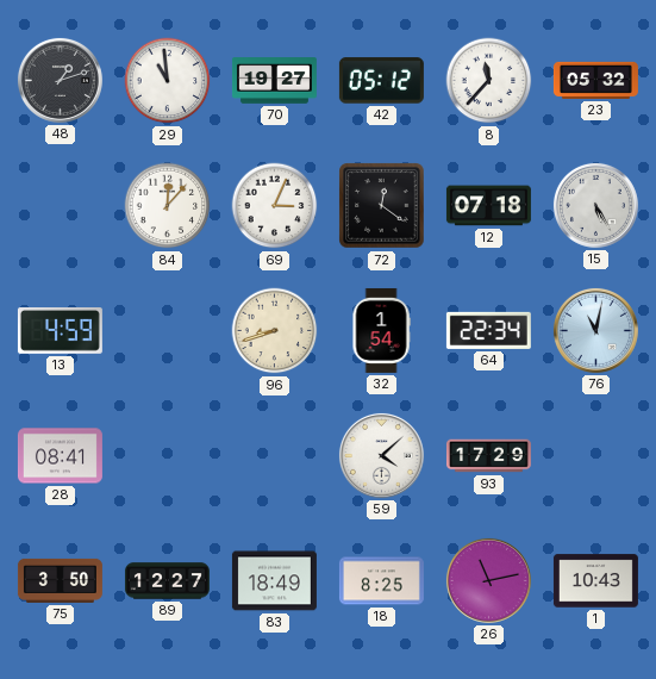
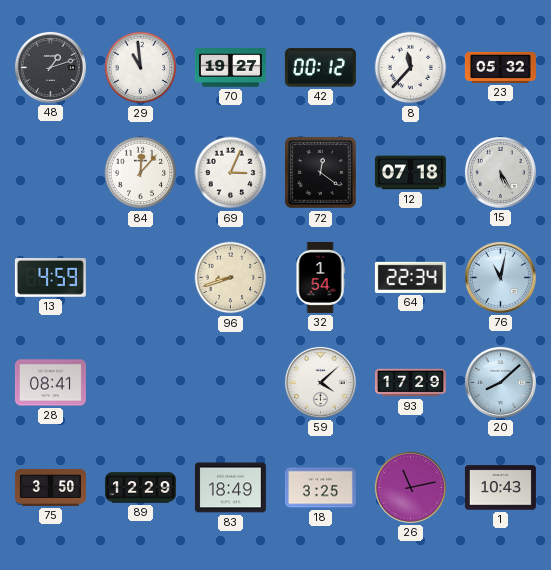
42: 05:12 -> 00:12 (320, 68)
20: none -> 8:08 (500, 382)
89: 12:27 -> 12:29 (140, 488)
18: 8:25 -> 3:25 (320, 488)
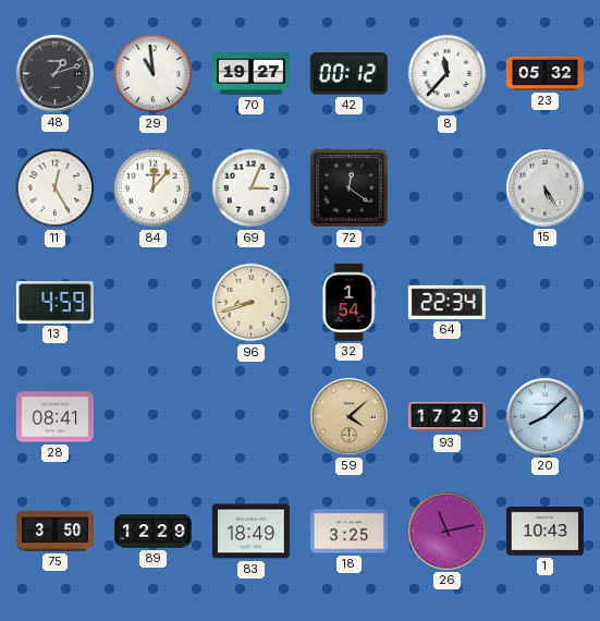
11: none -> 12:25 (56, 188)
12: 07:18 -> none (410, 173)
76: 11:02 -> none (500, 277)
59 dial: white -> champagne (348, 416)
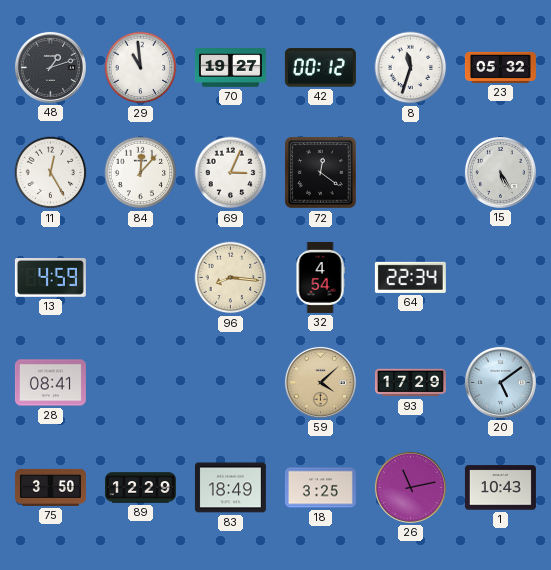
8: 11:37 -> 11:33 (411, 68)
96: 8:42 -> 8:16 (231, 278)
32: 1:54 -> 4:54 (320, 277)
20: 8:08 -> 5:09 (500, 382)
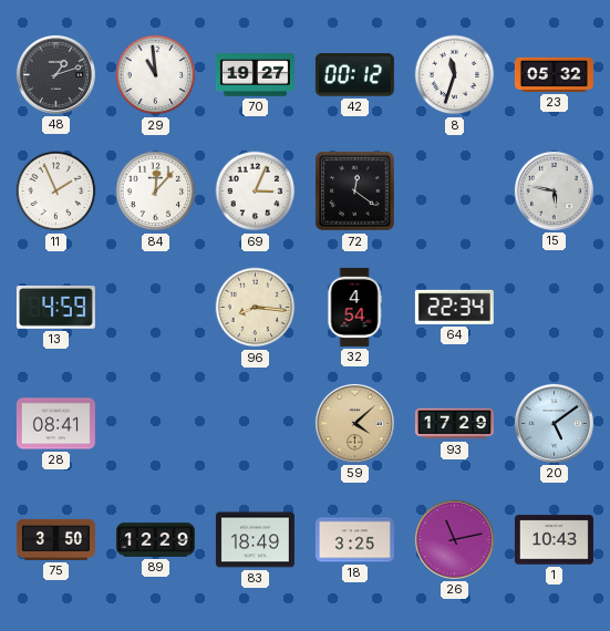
11: 12:25 -> 1:56 (56, 192)
15: 5:25 -> 5:47 (554, 190)
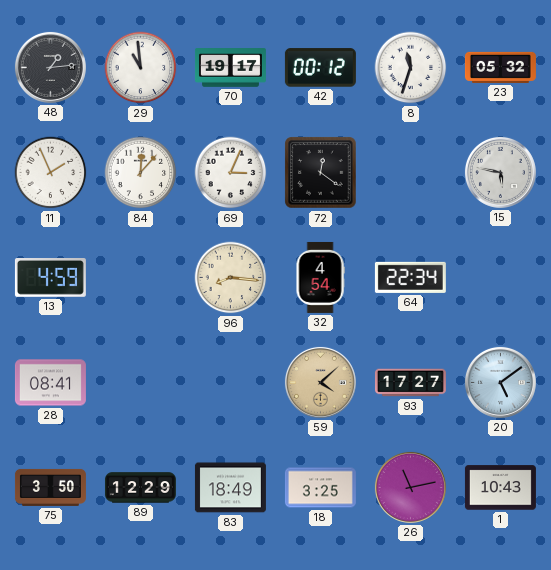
48: 1:12 -> 1:14 (50, 67)
70: 19:27 -> 19:17 (230, 68)
93: 17:29 -> 17:27 (410, 383)
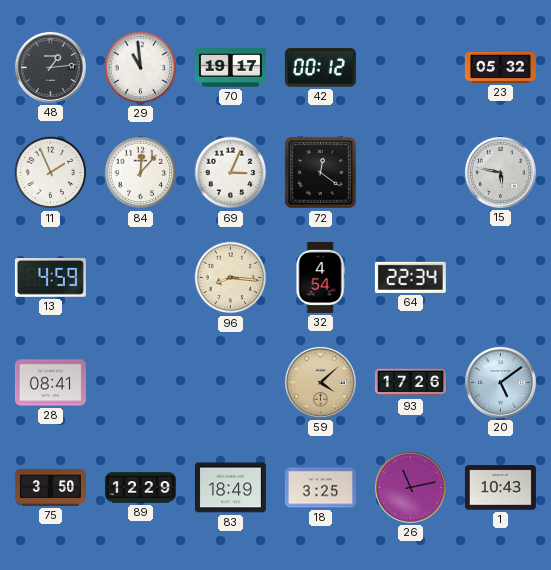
8: 11:33 -> none (411, 68)
93: 17:27 -> 17:26 (410, 383)
